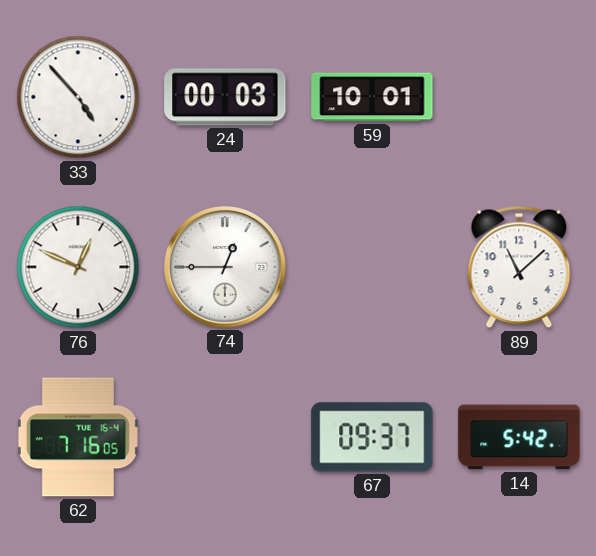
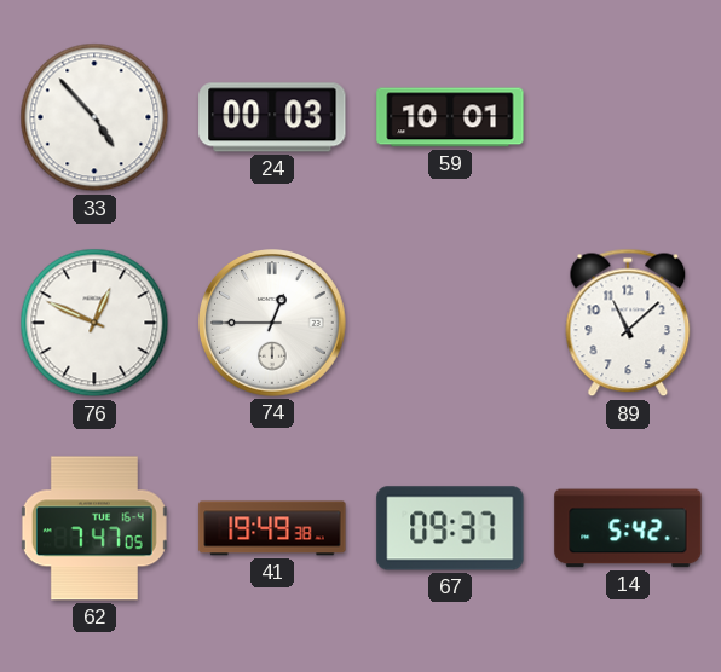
62: 7:16 -> 7:47 (94, 528)
41: none -> 19:49 (272, 528)
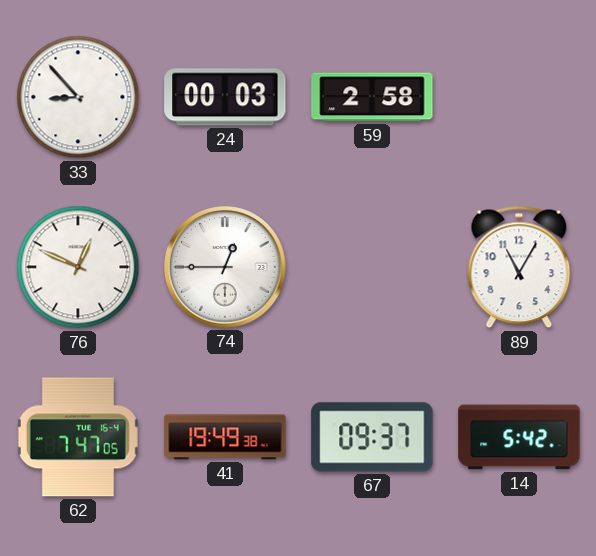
33: 4:53 -> 8:53 (78, 97)
59: 10:01 -> 2:58 (372, 97)
89: 11:08 -> 11:05 (519, 267)
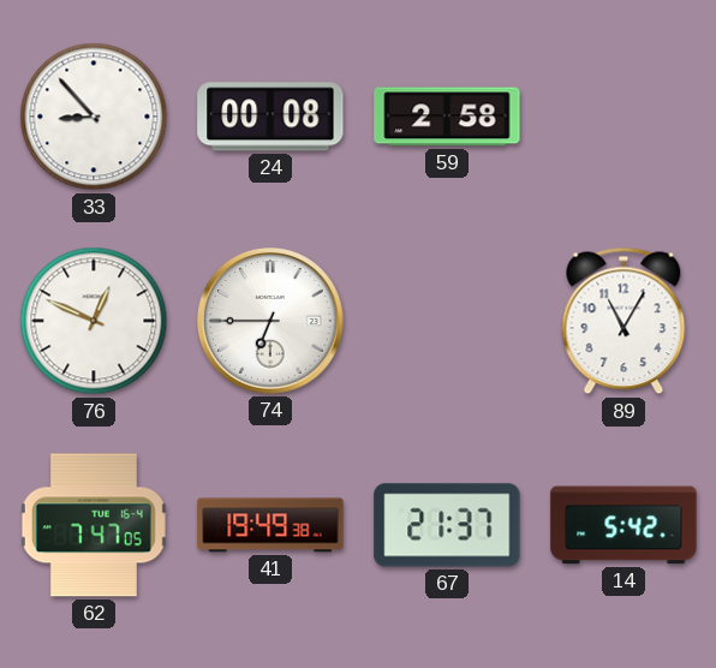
24: 00:03 -> 00:08 (270, 117)
74: 12:45 -> 6:45 (270, 321)
67: 09:37 -> 21:37 (447, 525)
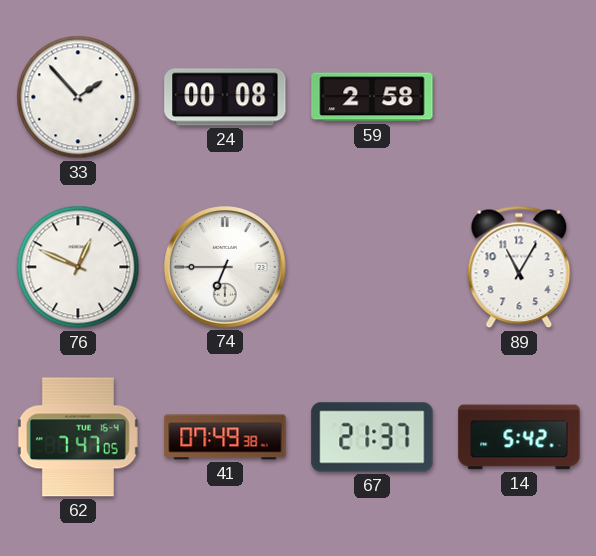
33: 8:53 -> 1:53 (78, 97)
41: 19:49 -> 07:49 (225, 437)
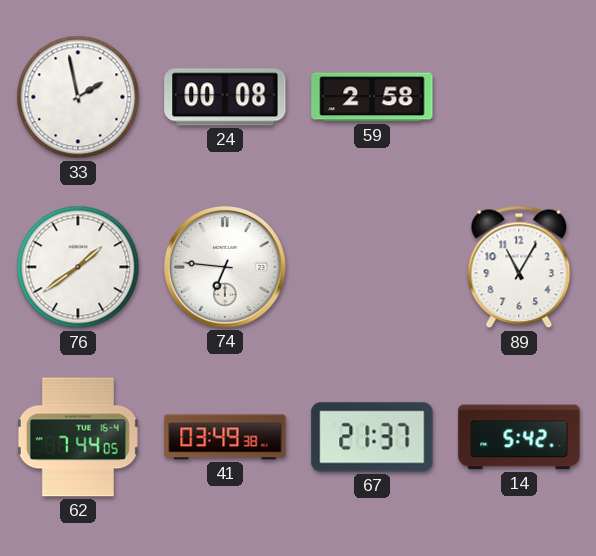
33: 1:53 -> 1:58 (78, 97)
76: 12:49 -> 1:39 (78, 267)
74: 6:45 -> 6:46 (225, 267)
62: 7:47 -> 7:44 (78, 437)
41: 07:49 -> 03:49 (225, 437)
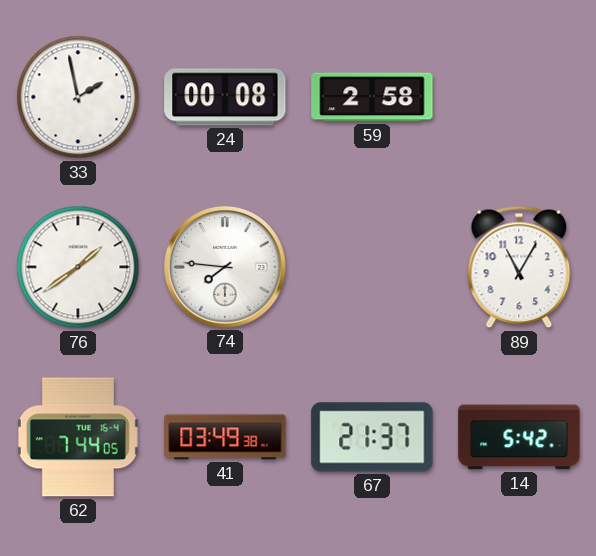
74: 6:46 -> 7:46 (225, 267)
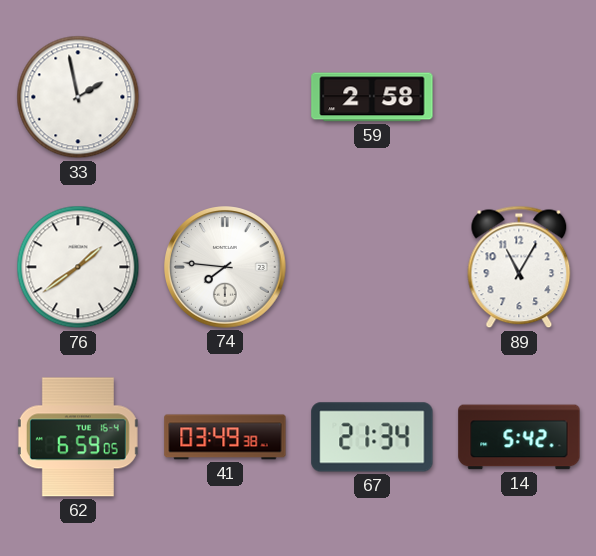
24: 00:08 -> none (225, 97)
62: 7:44 -> 6:59 (78, 437)
67: 21:37 -> 21:34 (372, 437)
